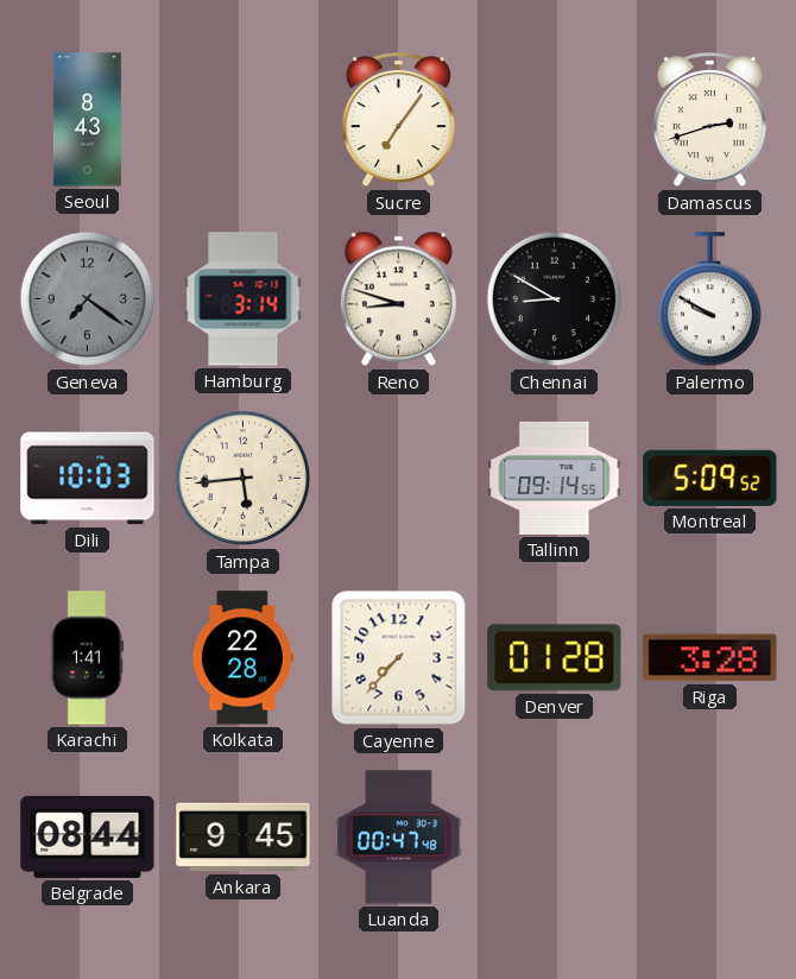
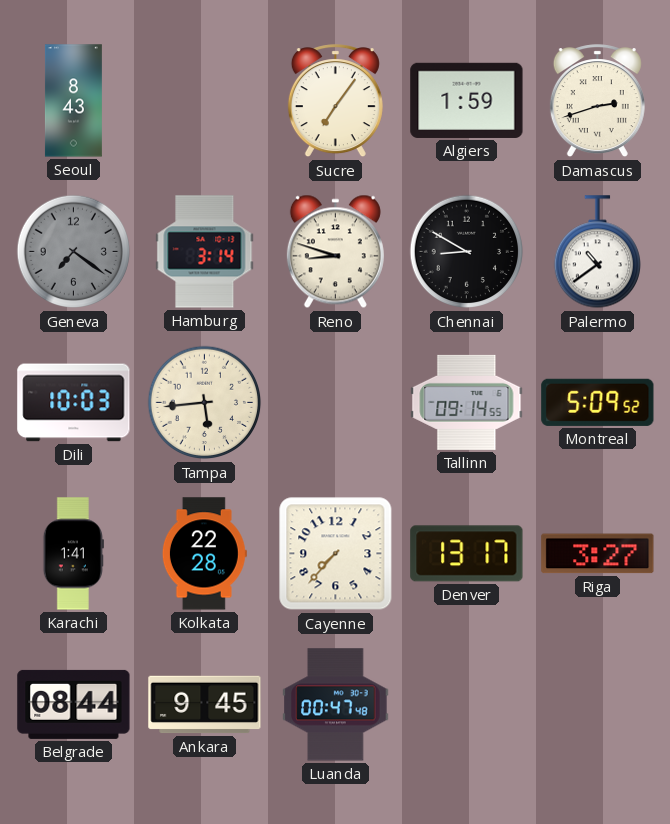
Algiers: none -> 1:59 (467, 100)
Palermo: 9:50 -> 10:39 (597, 252)
Denver: 01:28 -> 13:17 (467, 554)
Riga: 3:28 -> 3:27 (598, 554)
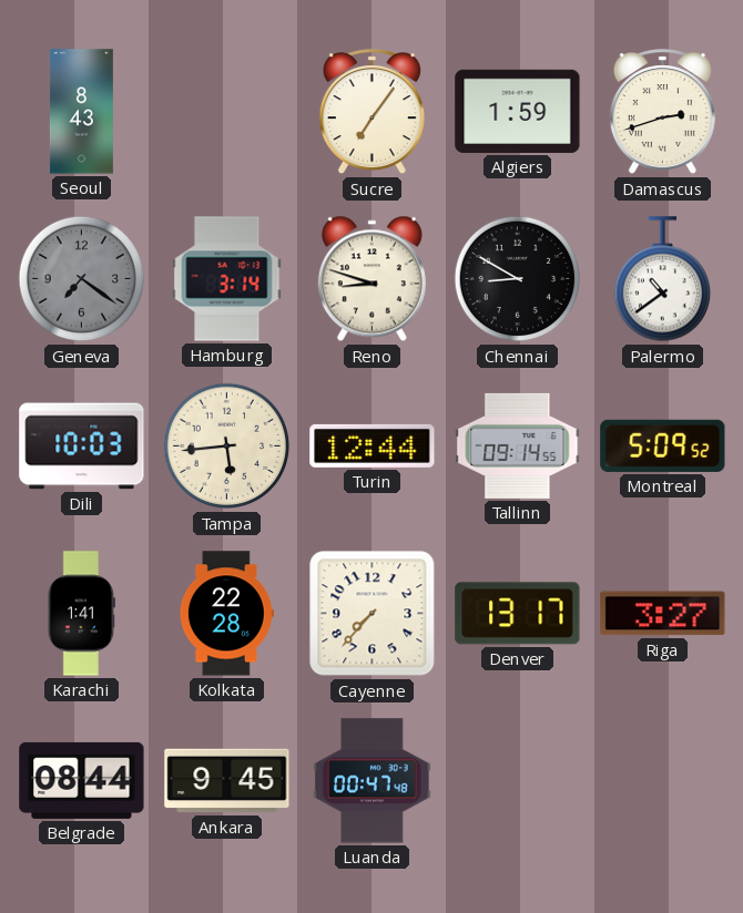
Turin: none -> 12:44 (373, 445)
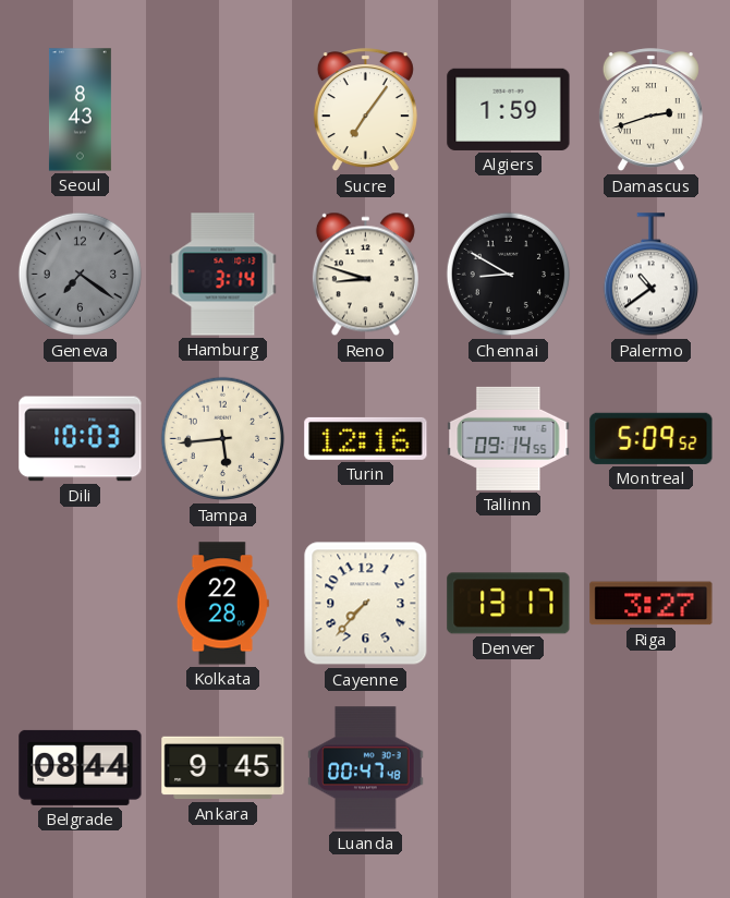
Turin: 12:44 -> 12:16 (366, 438)
Karachi: 1:41 -> none (81, 614)
